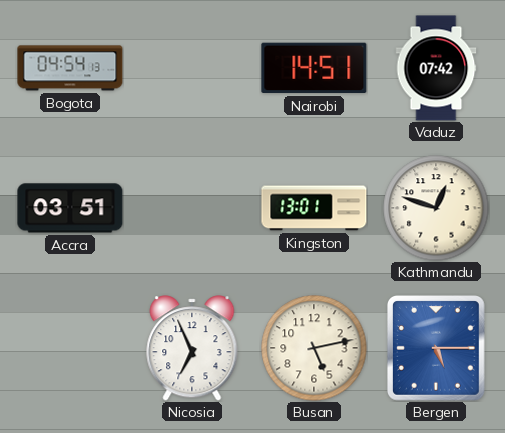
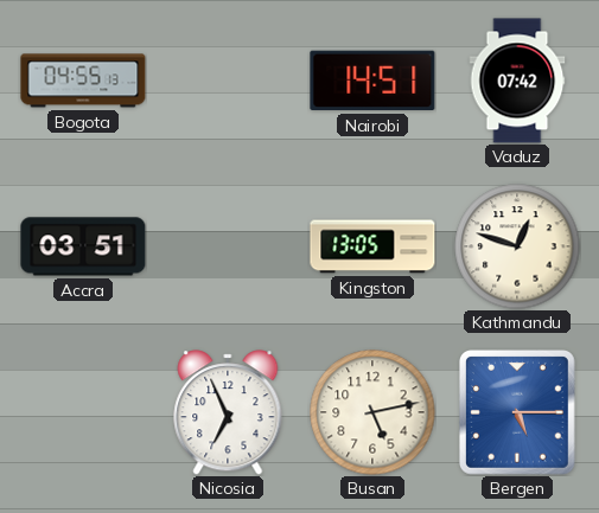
Bogota: 04:54 -> 04:55 (83, 81)
Kingston: 13:01 -> 13:05 (372, 246)
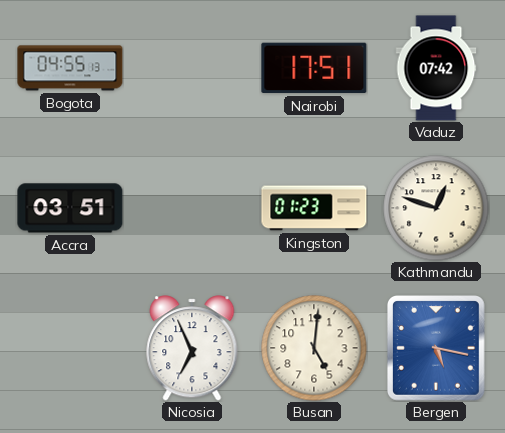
Nairobi: 14:51 -> 17:51 (314, 68)
Kingston: 13:05 -> 01:23 (314, 208)
Busan: 5:13 -> 5:01 (314, 348)
Bergen: 5:15 -> 5:17 (436, 349)
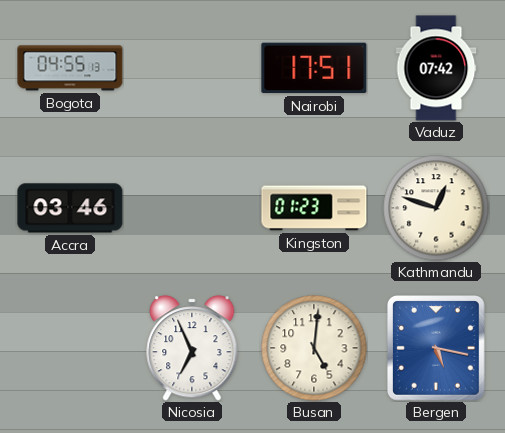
Accra: 03:51 -> 03:46 (70, 208)
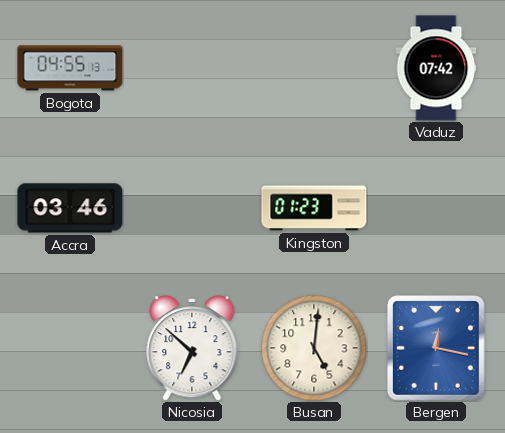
Nairobi: 17:51 -> none (314, 68)
Kathmandu: 12:48 -> none (436, 208)
Nicosia: 6:56 -> 6:52 (192, 348)
Bergen: 5:17 -> 12:17 (436, 349)
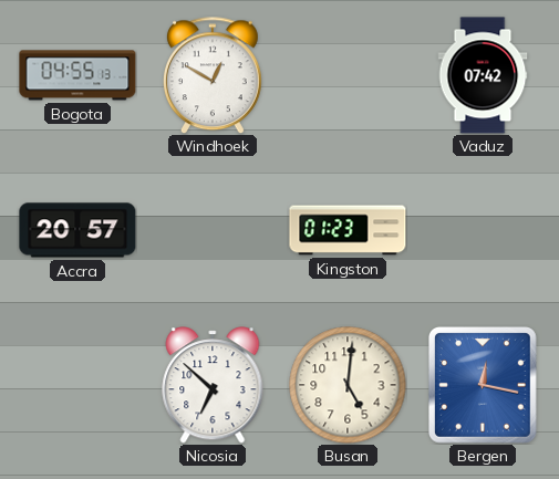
Windhoek: none -> 12:50 (213, 75)
Accra: 03:46 -> 20:57 (77, 230)
